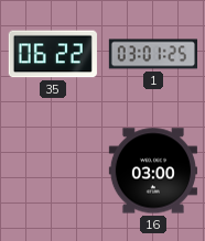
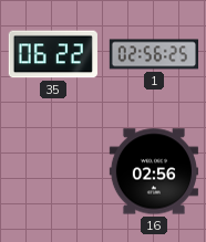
1: 03:01 -> 02:56 (153, 54)
16: 03:00 -> 02:56 (154, 171)
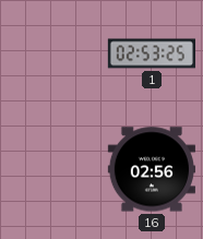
35: 06:22 -> none (53, 54)
1: 02:56 -> 02:53 (151, 53)
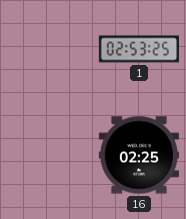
16: 02:56 -> 02:25 (139, 155)
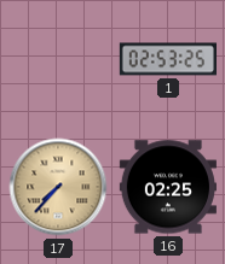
17: none -> 7:37 (58, 187)
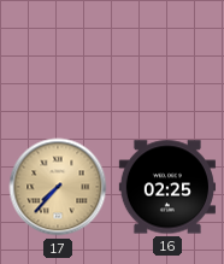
1: 02:53 -> none (167, 59)
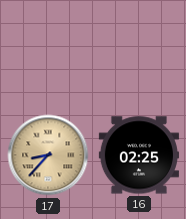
17: 7:37 -> 8:37 (48, 155)
